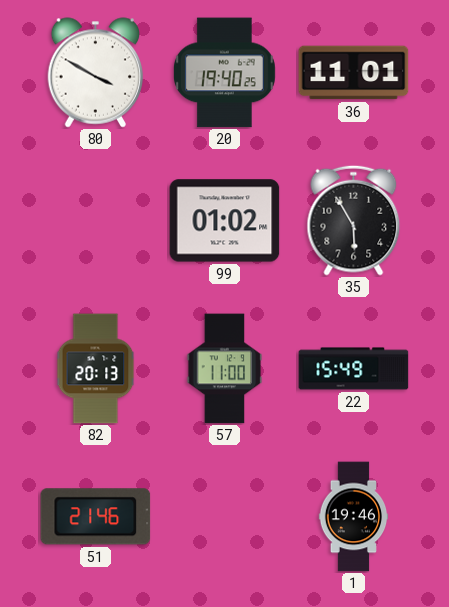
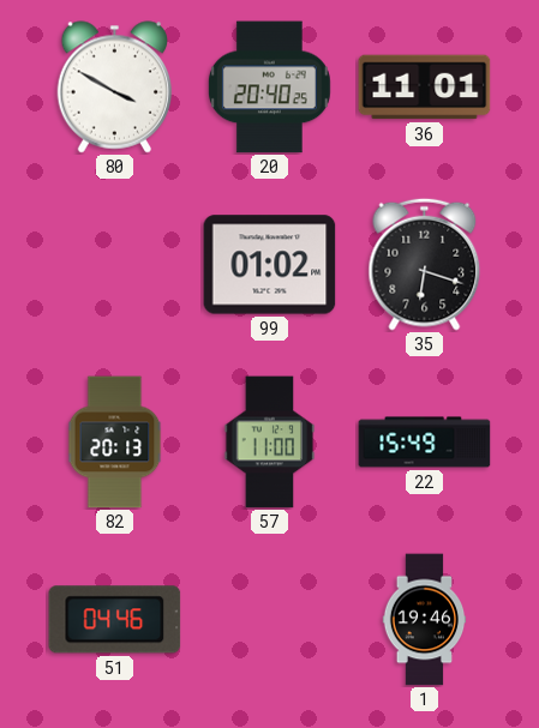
20: 19:40 -> 20:40 (269, 88)
35: 5:55 -> 6:18 (425, 264)
51: 21:46 -> 04:46 (115, 620)
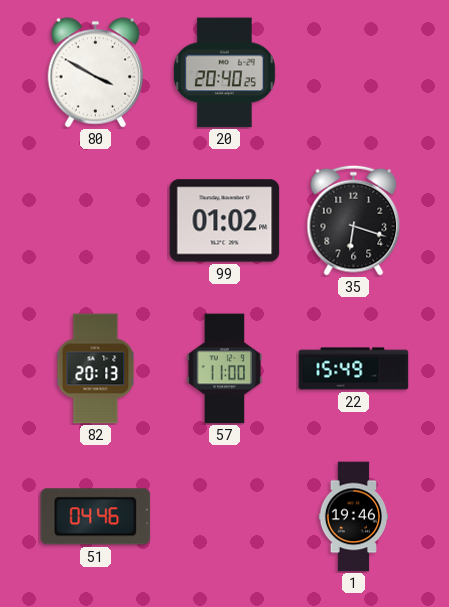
36: 11:01 -> none (425, 88)
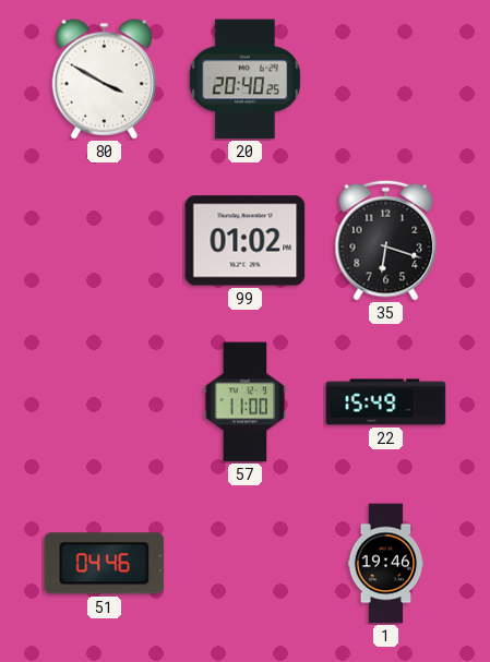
82: 20:13 -> none (96, 369)
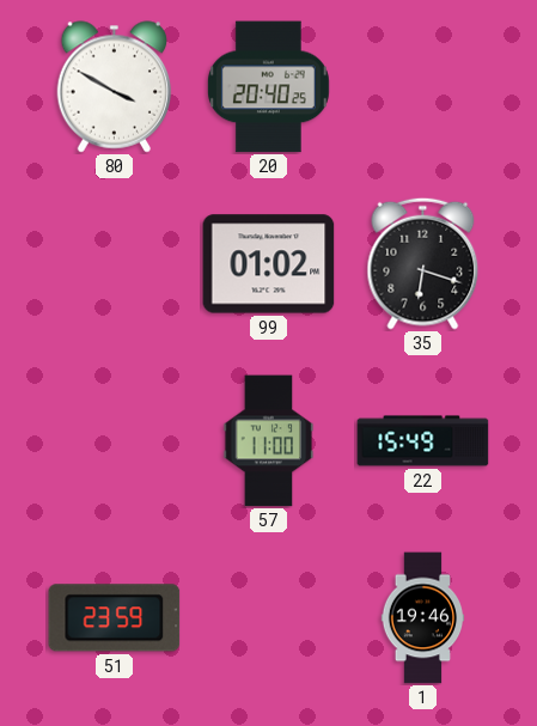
51: 04:46 -> 23:59 (115, 618)
